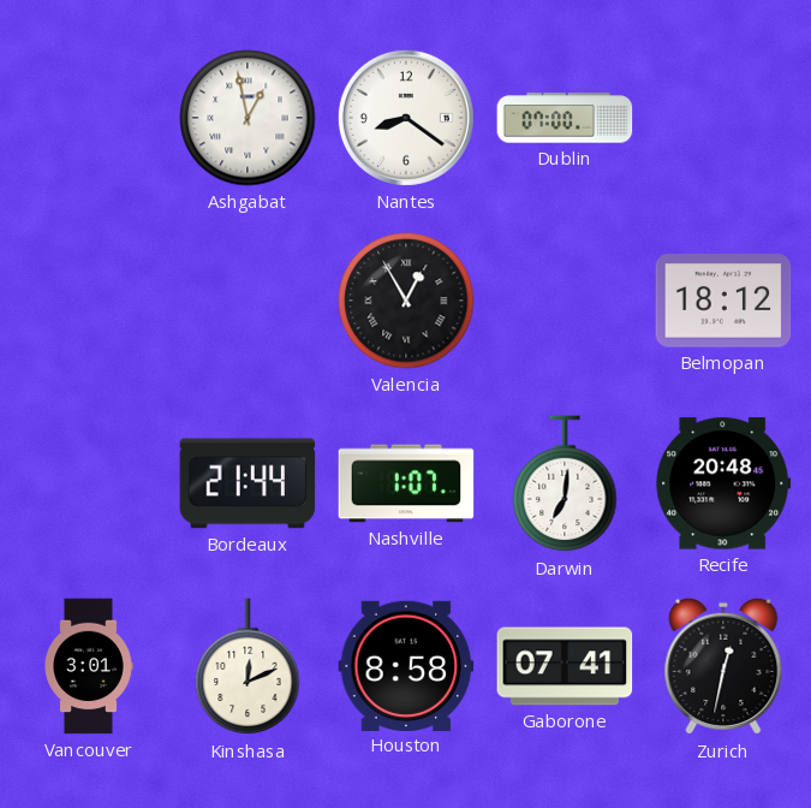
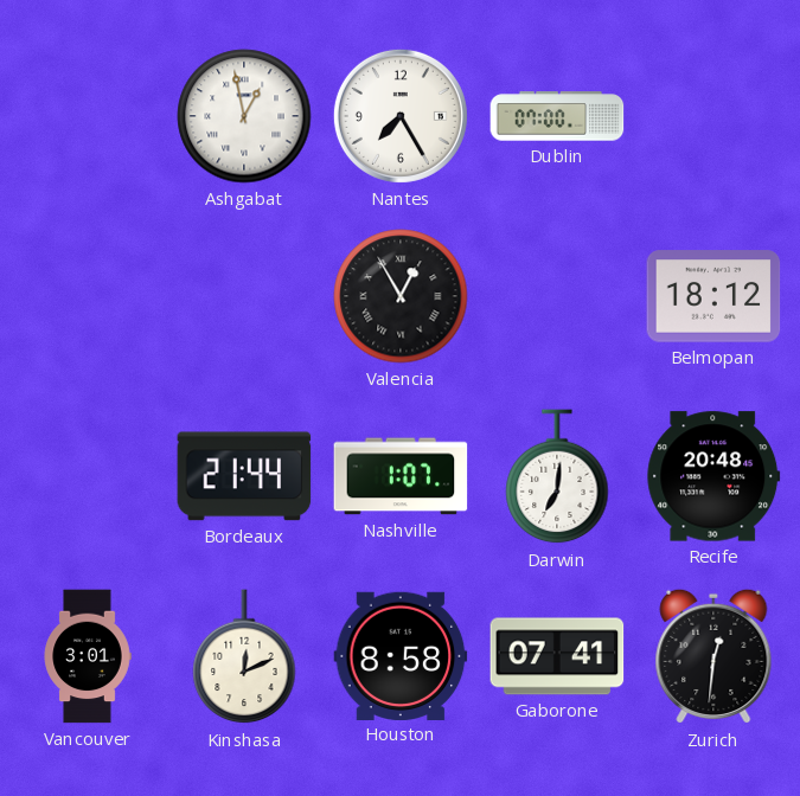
Nantes: 8:21 -> 7:25 (401, 116)
Zurich: 12:32 -> 12:31 (713, 656)
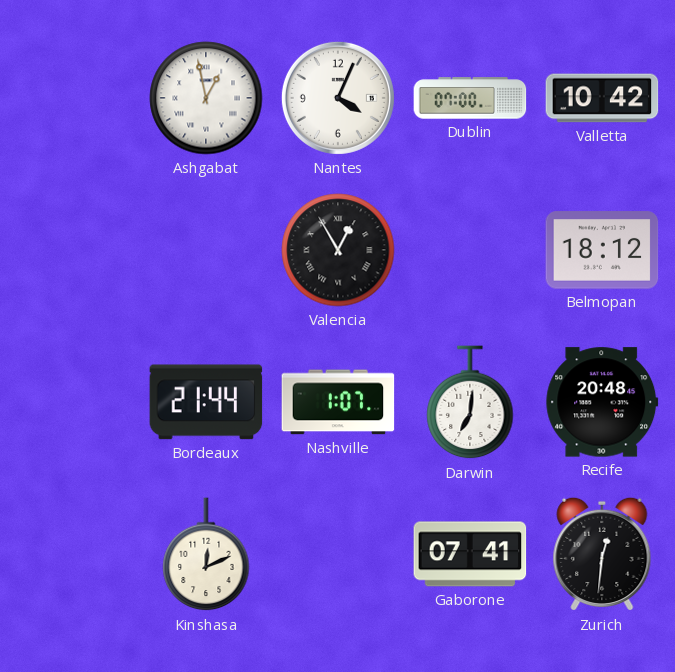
Nantes: 7:25 -> 4:04 (338, 98)
Valletta: none -> 10:42 (602, 98)
Vancouver: 3:01 -> none (88, 656)
Houston: 8:58 -> none (401, 655)
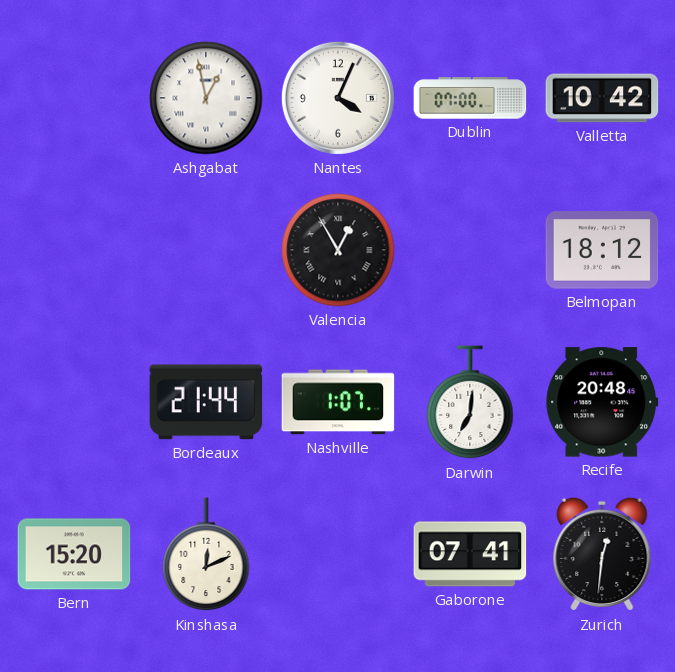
Bern: none -> 15:20 (74, 554)
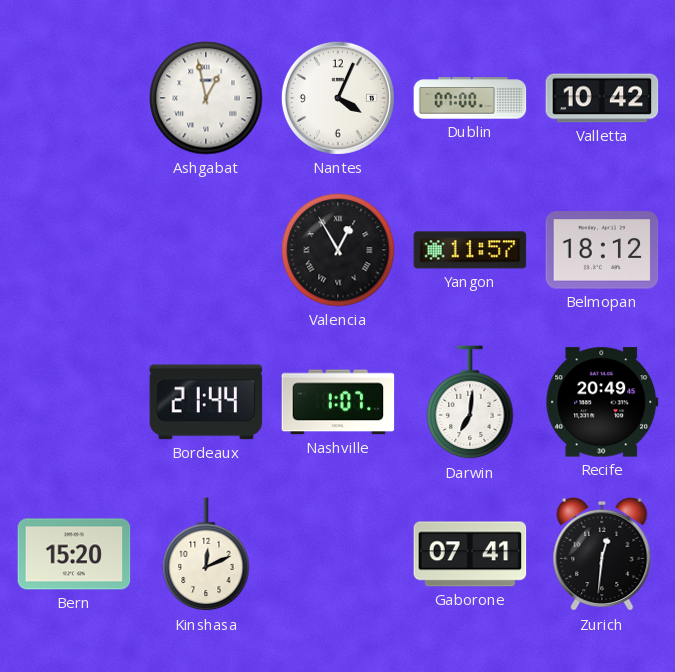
Yangon: none -> 11:57 (470, 250)
Recife: 20:48 -> 20:49 (602, 402)
